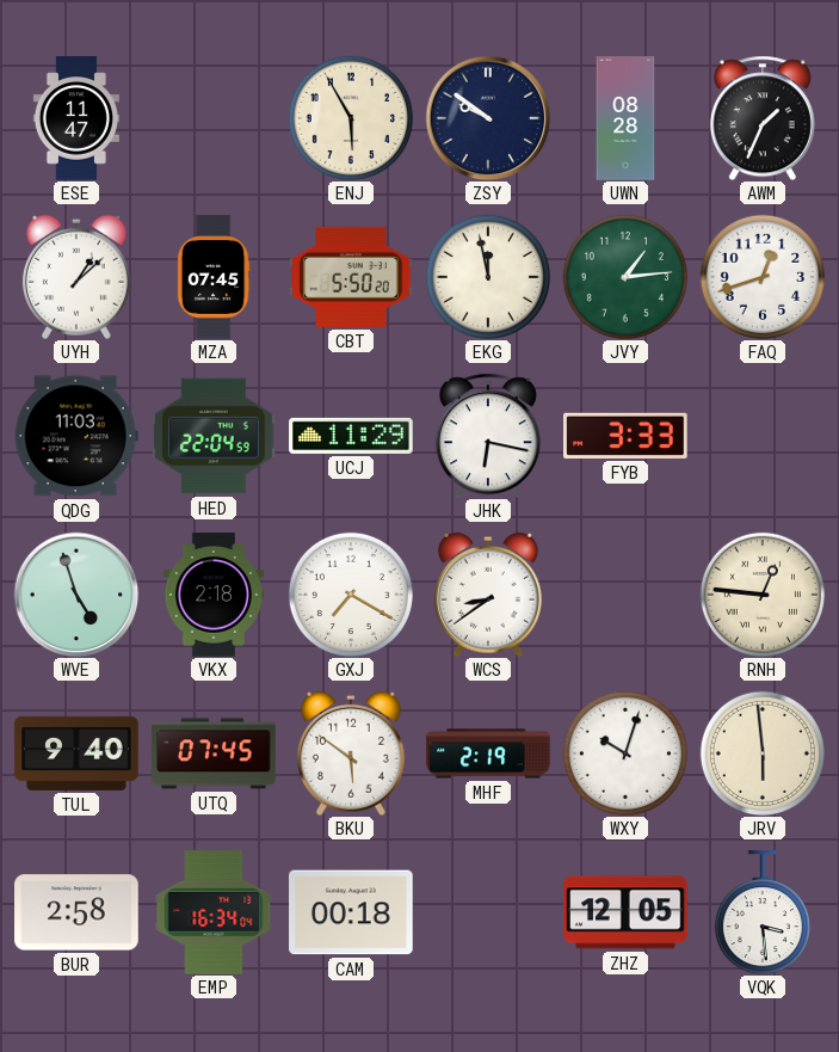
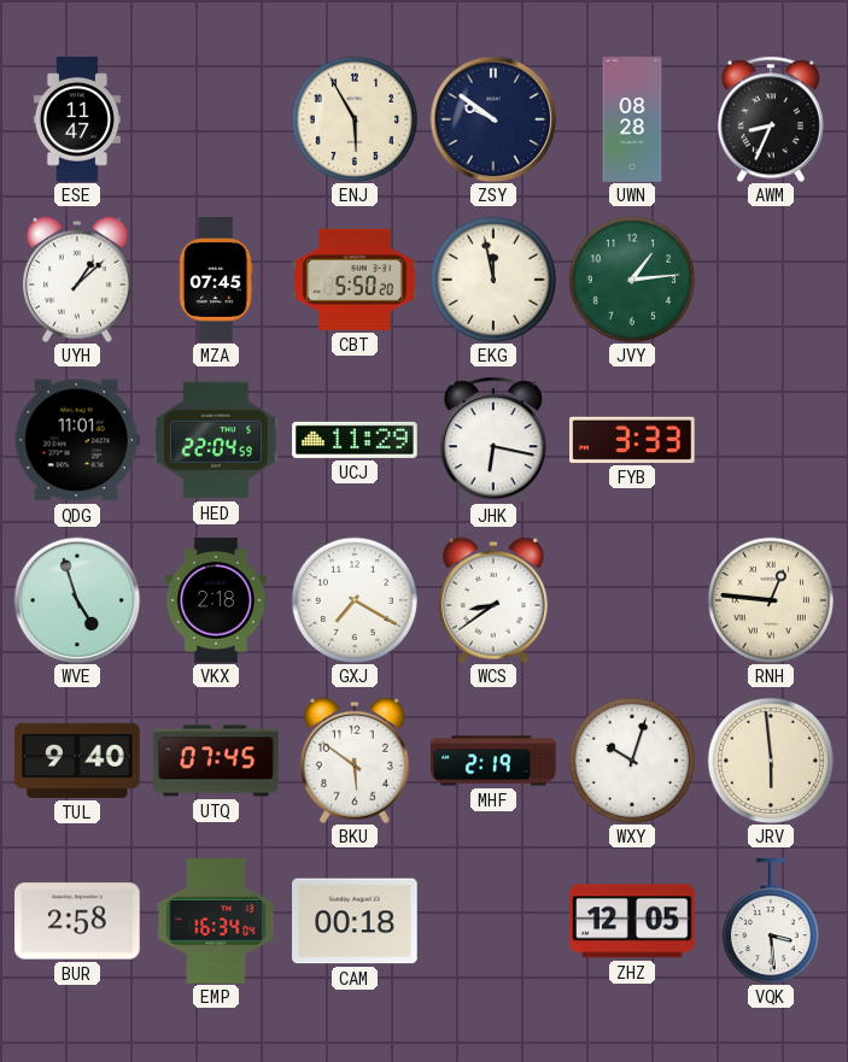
AWM: 1:34 -> 8:34 (771, 119)
FAQ: 12:42 -> none (763, 277)
QDG: 11:03 -> 11:01 (77, 440)
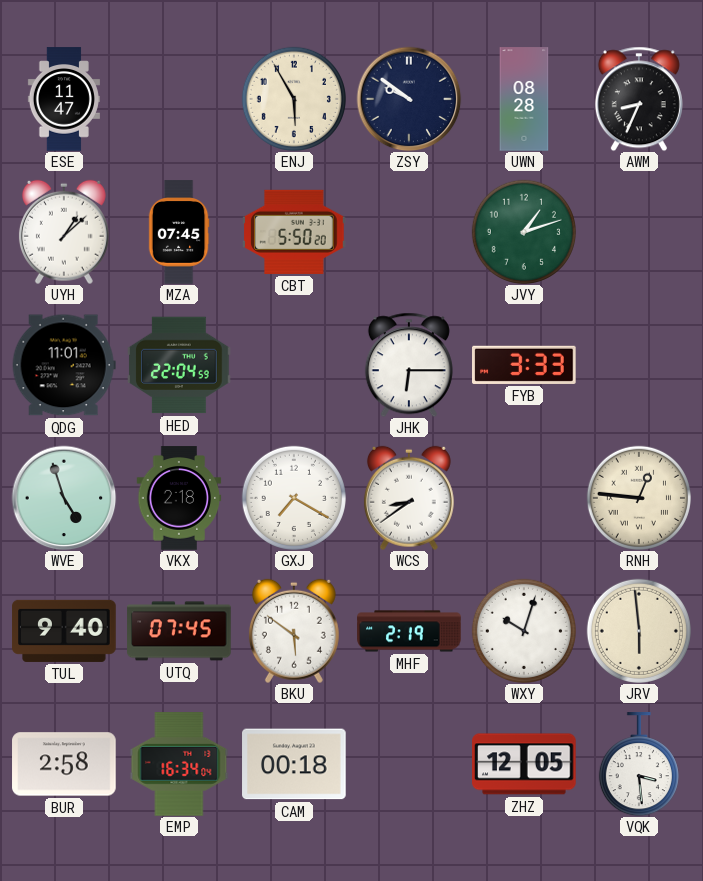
EKG: 11:58 -> none (493, 280)
JVY: 1:14 -> 1:12 (524, 232)
UCJ: 11:29 -> none (355, 440)
JHK: 6:17 -> 6:15 (409, 365)
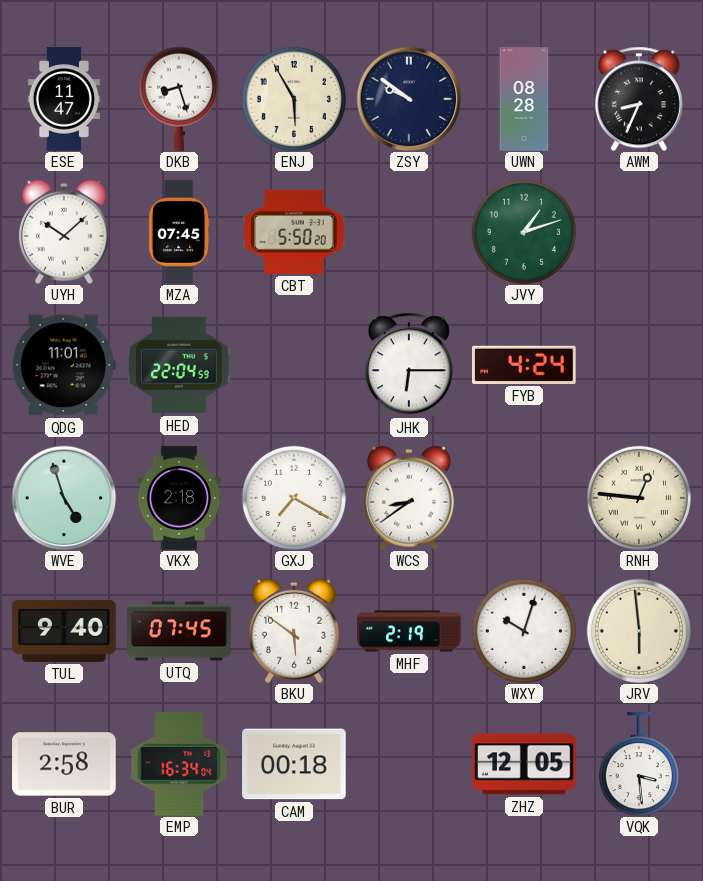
DKB: none -> 8:27 (179, 99)
UYH: 1:08 -> 10:08 (64, 232)
FYB: 3:33 -> 4:24 (525, 365)
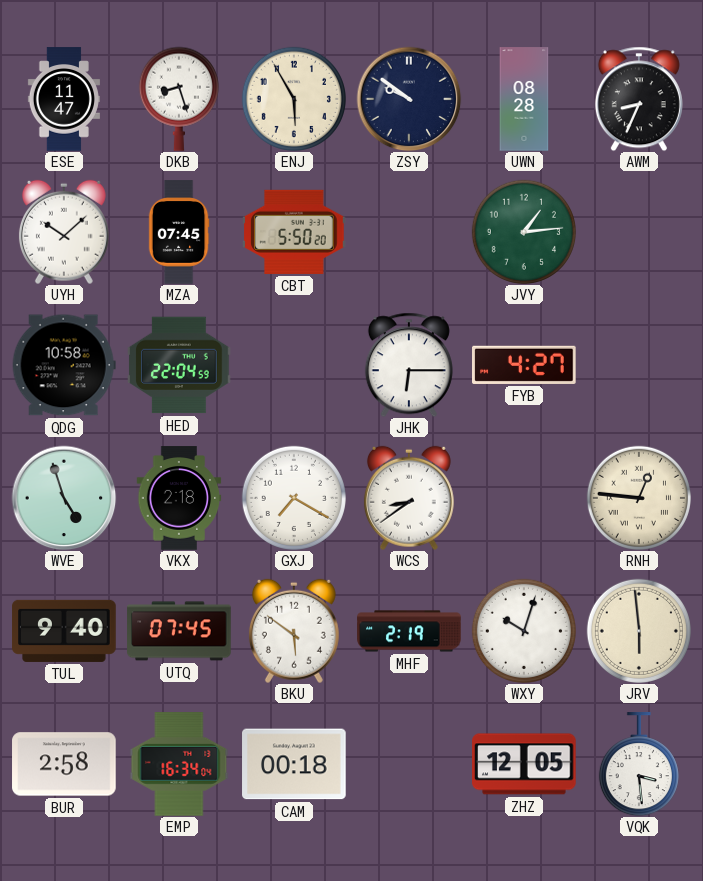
JVY: 1:12 -> 1:14 (524, 232)
QDG: 11:01 -> 10:58 (64, 365)
FYB: 4:24 -> 4:27 (525, 365)
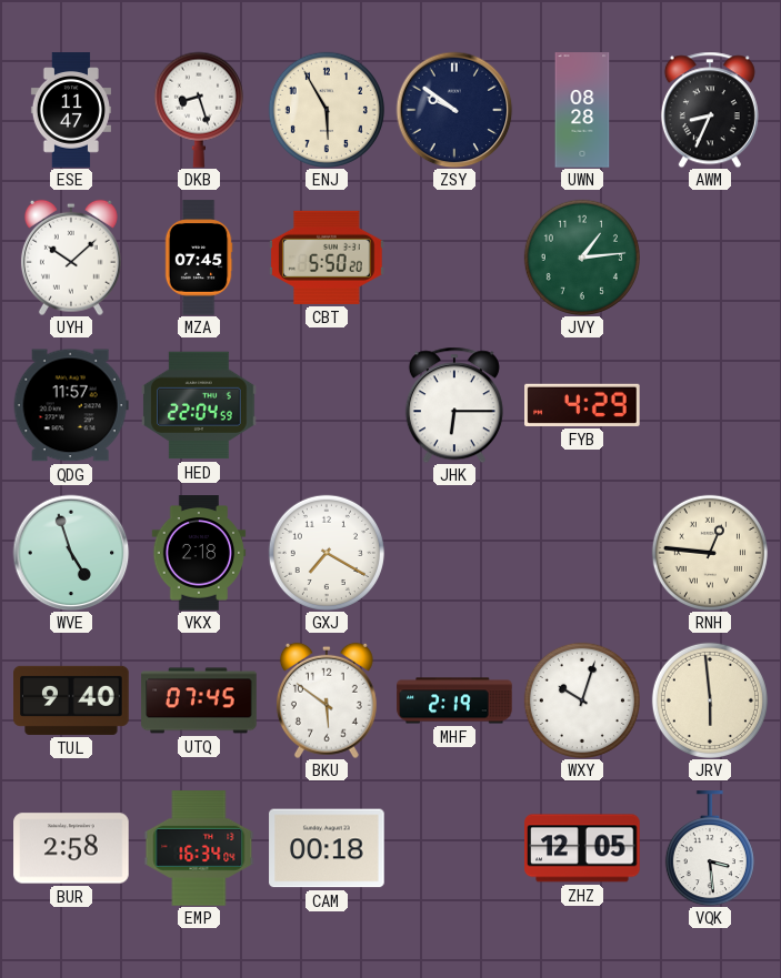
QDG: 10:58 -> 11:57 (71, 405)
FYB: 4:27 -> 4:29 (583, 405)
WCS: 8:39 -> none (409, 498)
